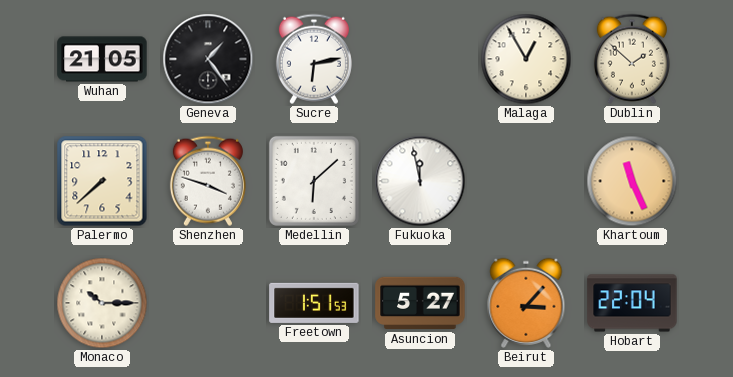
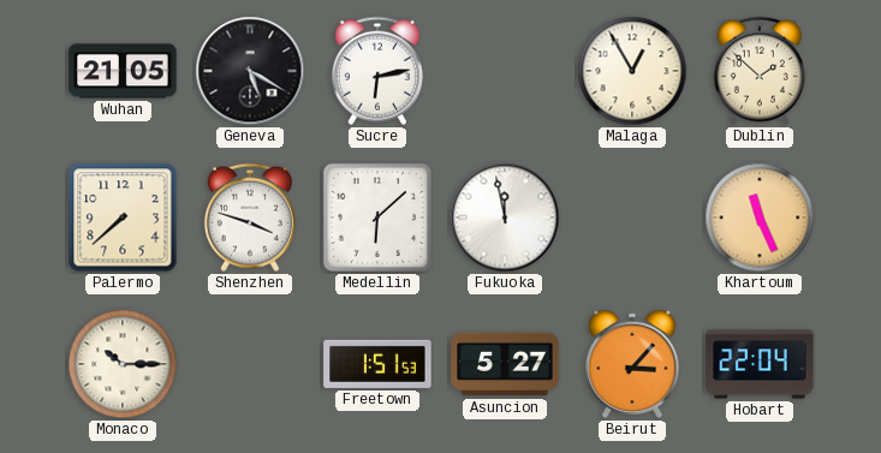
Geneva: 1:24 -> 5:20 (250, 71)
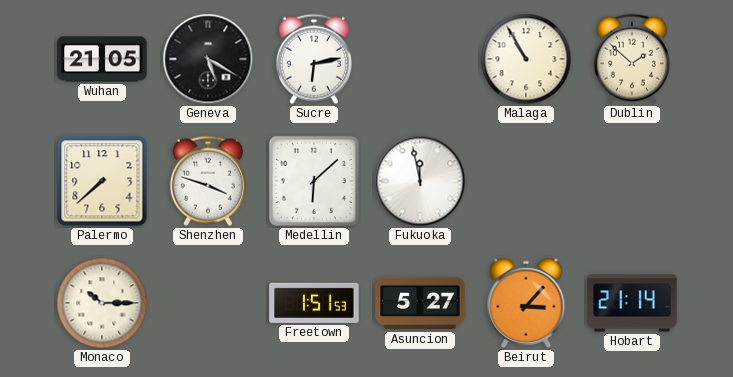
Malaga: 12:55 -> 10:55 (526, 59)
Khartoum: 11:26 -> none (760, 217)
Hobart: 22:04 -> 21:14 (632, 303)
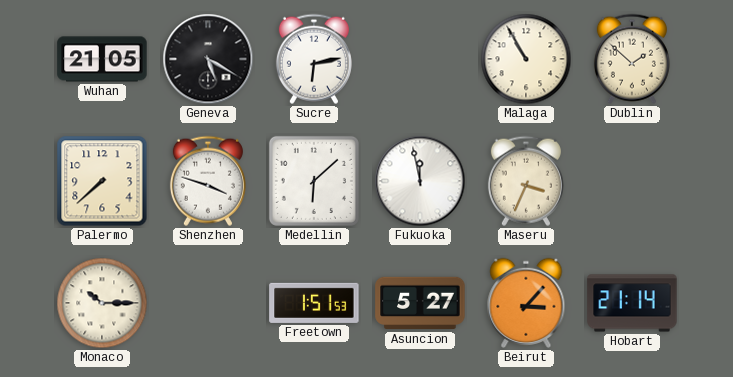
Maseru: none -> 3:34 (526, 181)
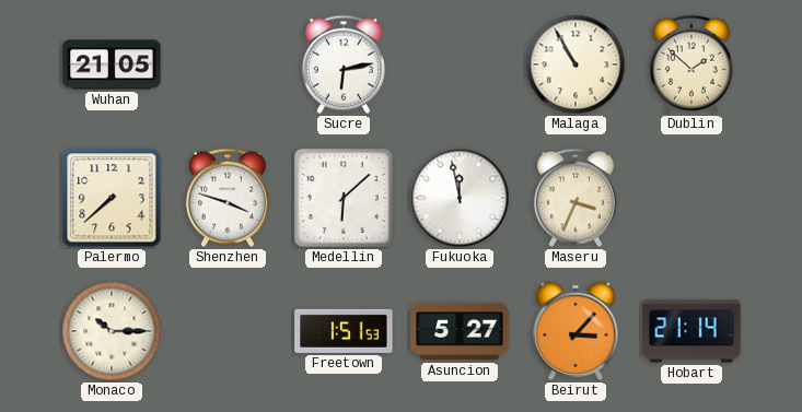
Geneva: 5:20 -> none (208, 59)
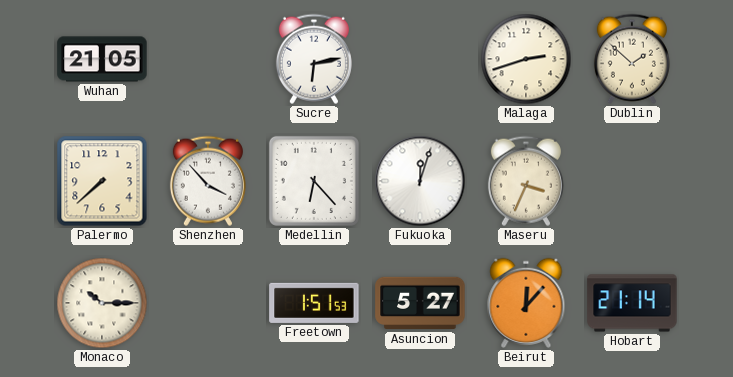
Malaga: 10:55 -> 2:42 (526, 59)
Shenzhen: 3:48 -> 3:53 (208, 181)
Medellin: 6:08 -> 6:23 (314, 181)
Fukuoka: 11:58 -> 12:03 (420, 181)
Beirut: 3:07 -> 12:07 (526, 303)
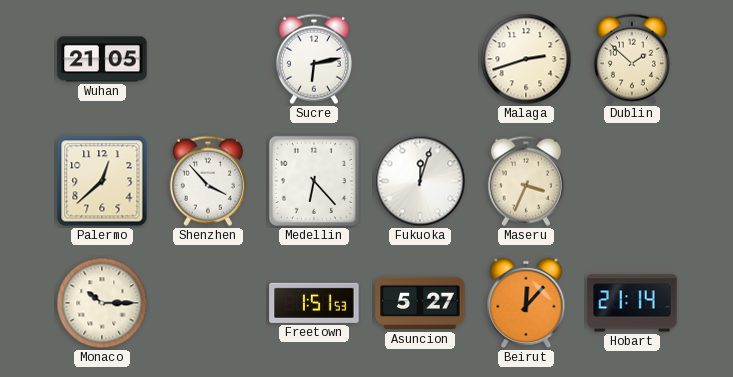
Palermo: 7:38 -> 12:38 (102, 181)
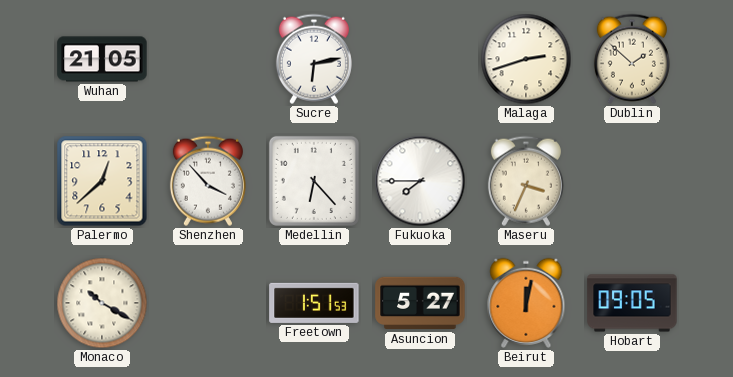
Fukuoka: 12:03 -> 7:45 (420, 181)
Monaco: 10:15 -> 10:20 (102, 303)
Beirut: 12:07 -> 12:02 (526, 303)
Hobart: 21:14 -> 09:05 (632, 303)
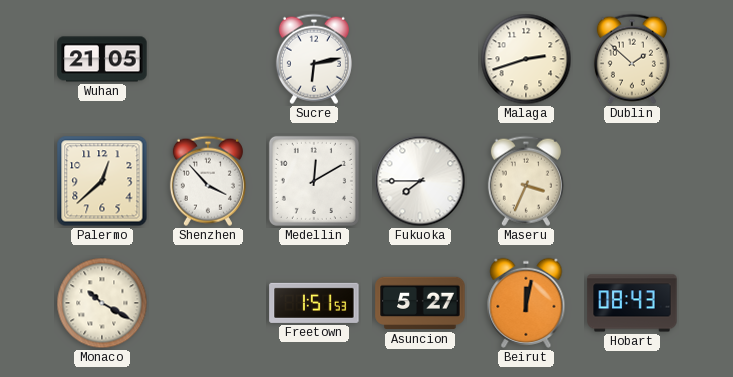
Medellin: 6:23 -> 12:10 (314, 181)
Hobart: 09:05 -> 08:43 (632, 303)
